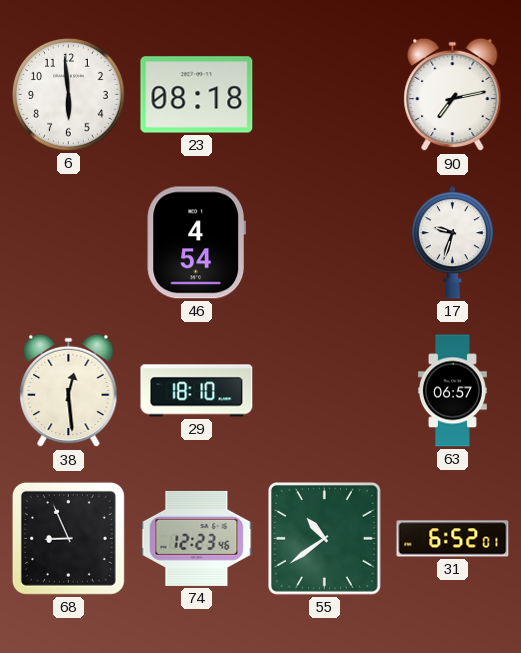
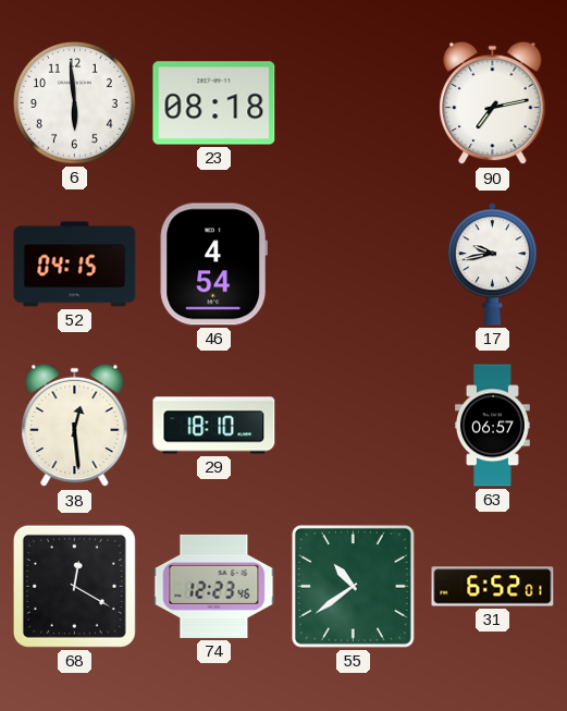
52: none -> 04:15 (75, 265)
17: 9:33 -> 9:43 (492, 265)
68: 8:56 -> 12:20 (74, 586)
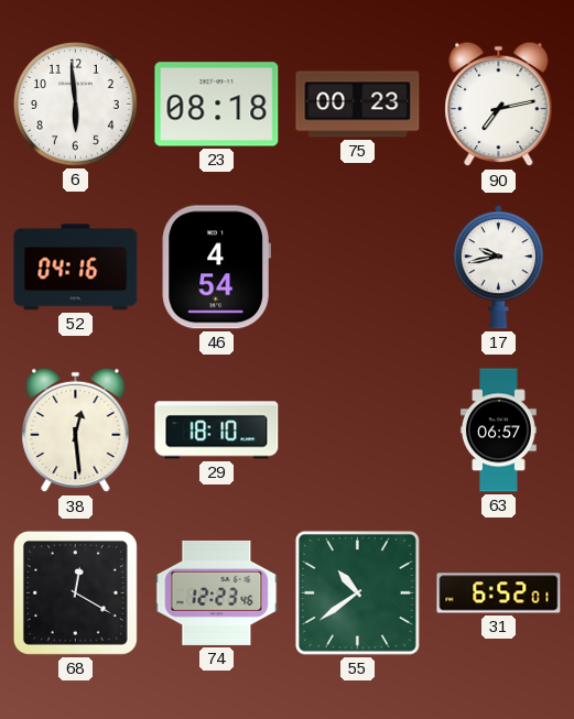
75: none -> 00:23 (358, 105)
52: 04:15 -> 04:16 (76, 268)
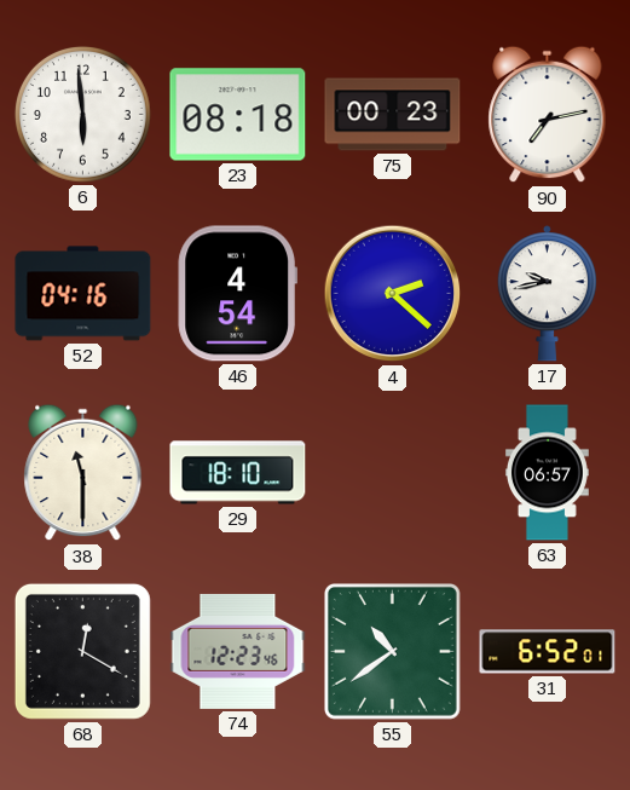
4: none -> 2:22 (393, 294)
38: 12:29 -> 11:30 (83, 473)
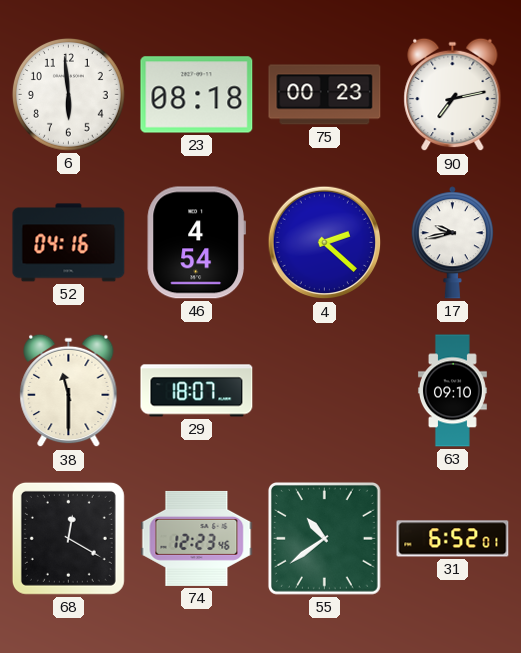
29: 18:10 -> 18:07 (197, 391)
63: 06:57 -> 09:10 (453, 391)
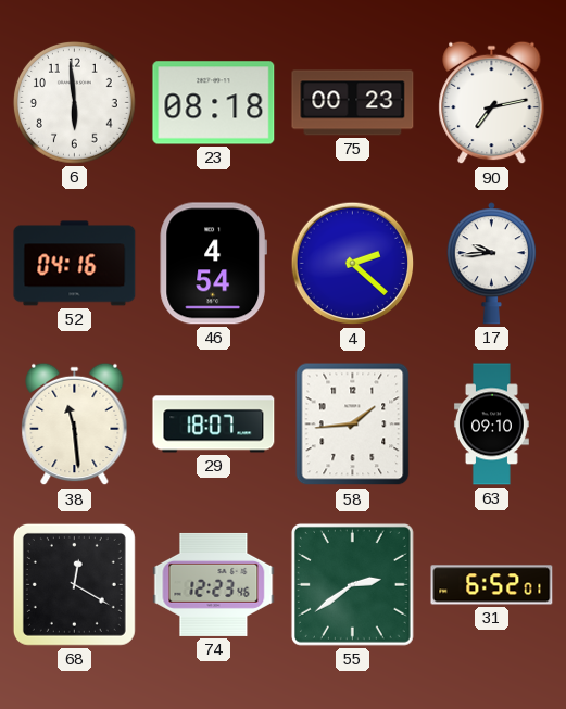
17: 9:43 -> 9:44 (491, 264)
38: 11:30 -> 11:29 (75, 425)
58: none -> 1:44 (353, 425)
55: 10:39 -> 2:39 (352, 584)
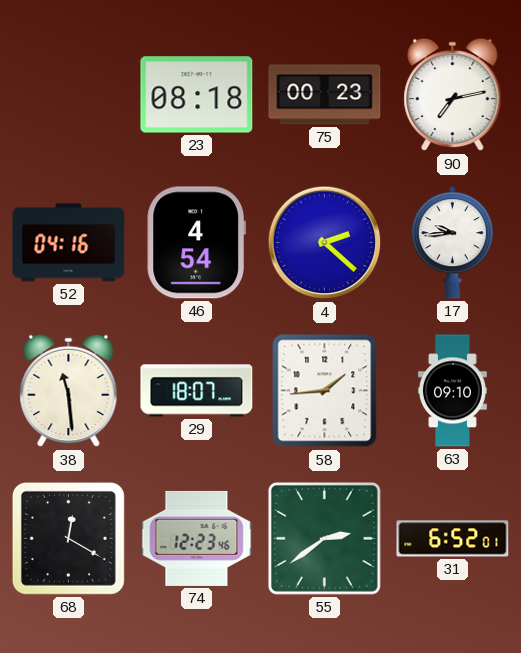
6: 5:59 -> none (74, 102)
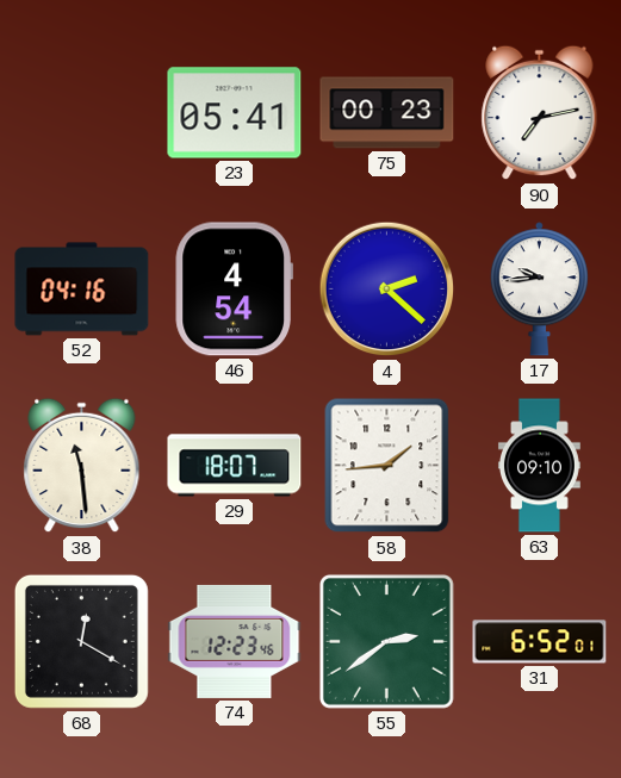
23: 08:18 -> 05:41 (235, 113)
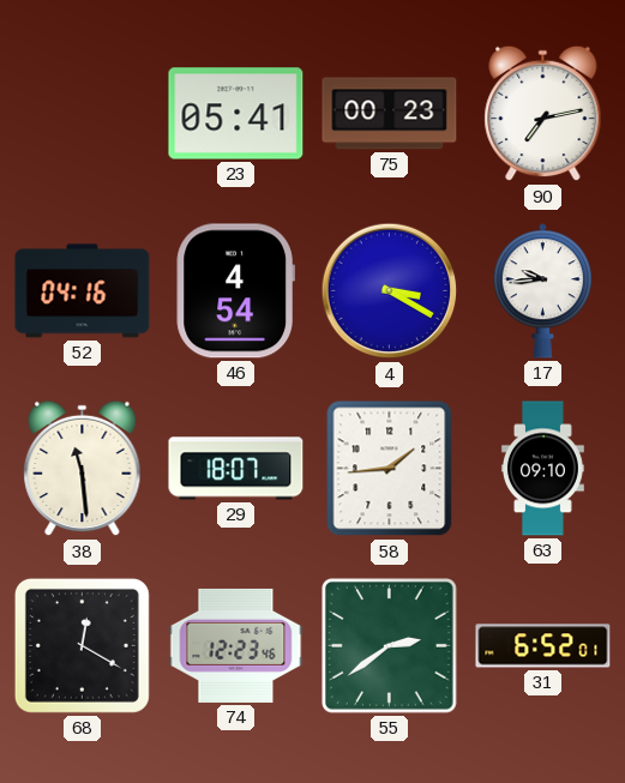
4: 2:22 -> 3:20 (390, 291)
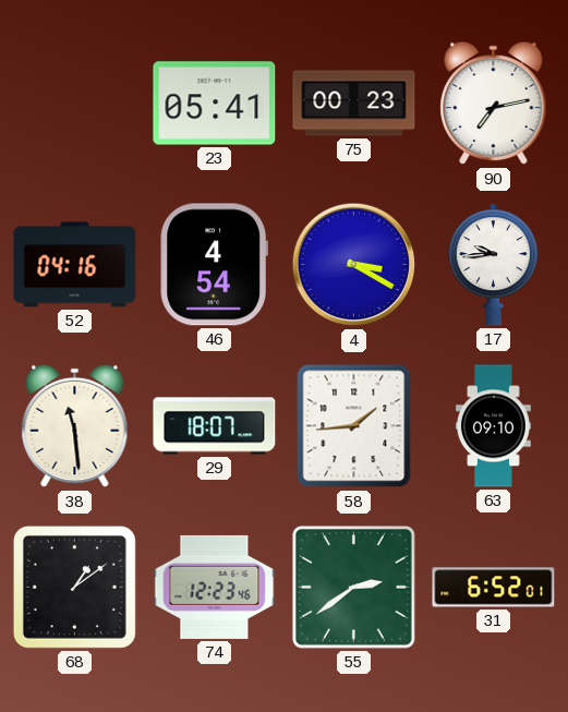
68: 12:20 -> 1:09 (74, 587)
